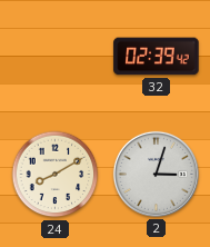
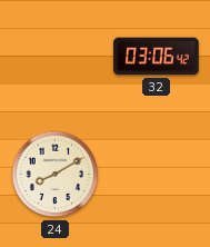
32: 02:39 -> 03:06 (157, 57)
2: 3:03 -> none (156, 174)
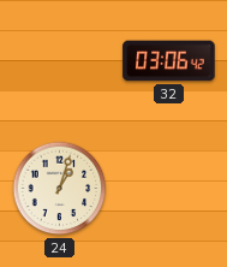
24: 8:10 -> 1:03 (60, 189)
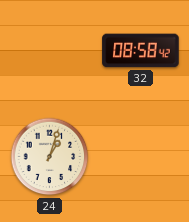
32: 03:06 -> 08:58 (141, 51)
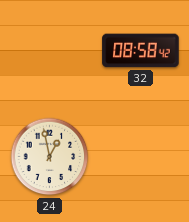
24: 1:03 -> 12:58 (50, 157)
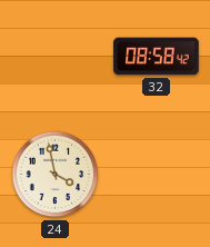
24: 12:58 -> 3:58 (56, 175)
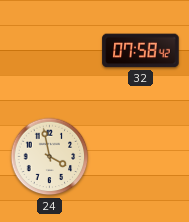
32: 08:58 -> 07:58 (141, 51)
